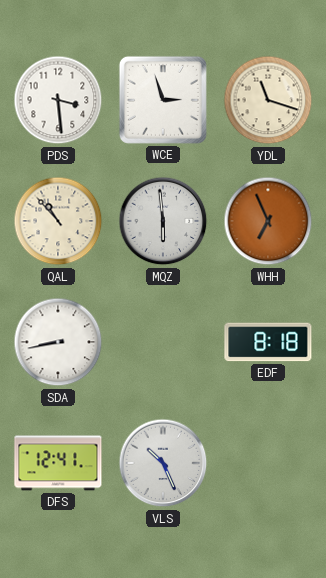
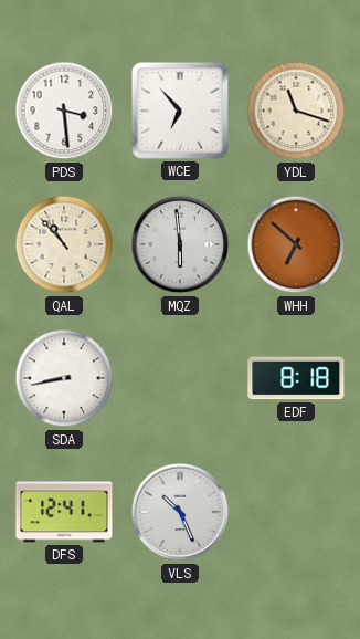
WCE: 2:57 -> 6:53 (180, 111)
WHH: 6:56 -> 6:52 (296, 244)
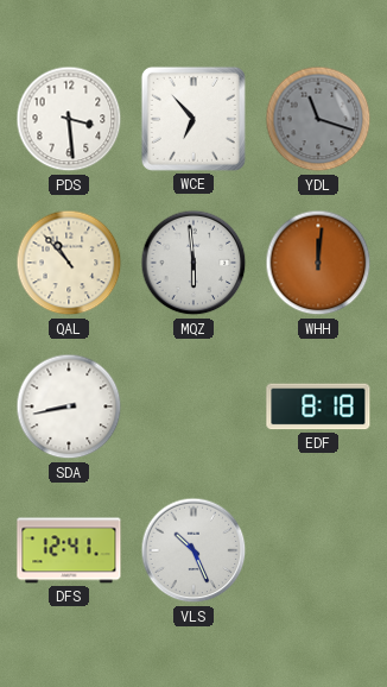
YDL dial: cream -> grey (318, 119)
WHH: 6:52 -> 12:01 (318, 263)
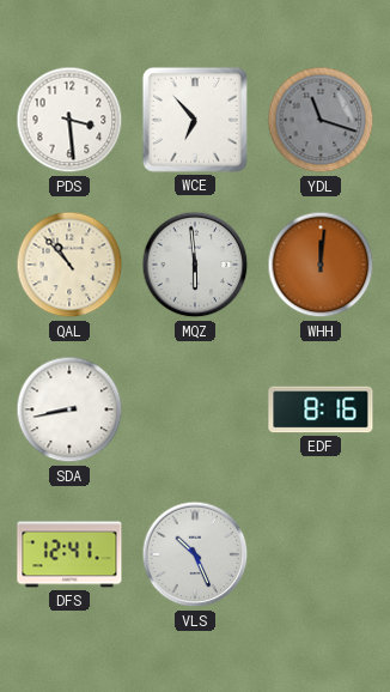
EDF: 8:18 -> 8:16 (321, 409)
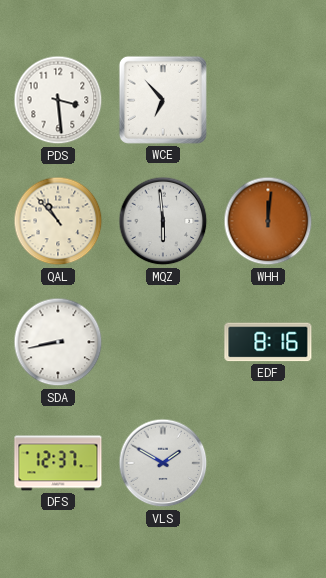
YDL: 11:18 -> none (321, 120)
DFS: 12:41 -> 12:37 (58, 463)
VLS: 10:26 -> 1:50 (163, 463)
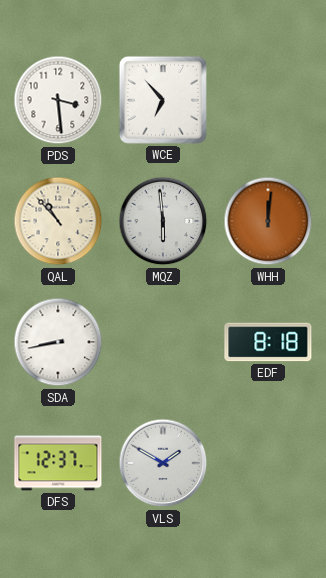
EDF: 8:16 -> 8:18 (268, 342)
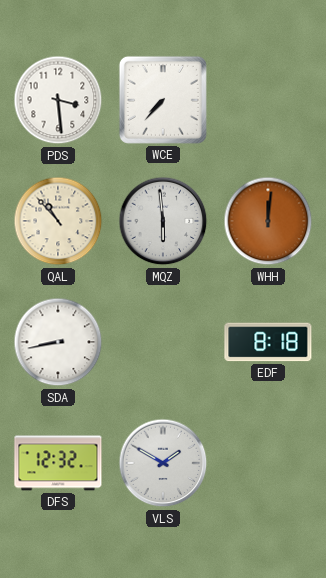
WCE: 6:53 -> 7:37 (163, 100)
DFS: 12:37 -> 12:32 (58, 463)
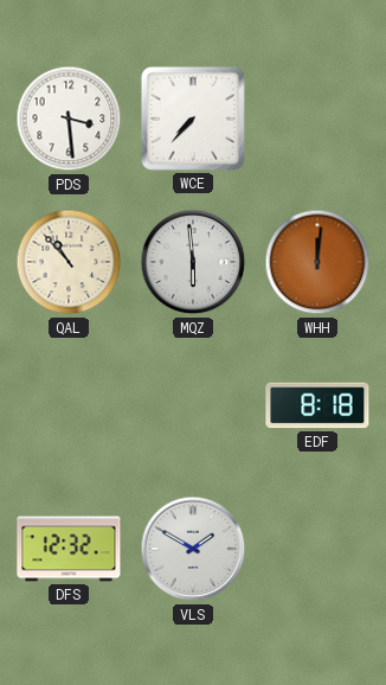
SDA: 8:43 -> none (58, 342)
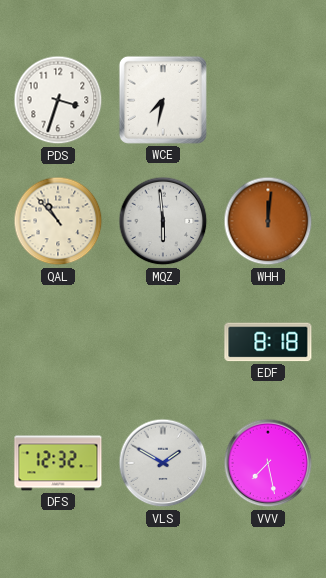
PDS: 3:29 -> 3:33 (58, 100)
WCE: 7:37 -> 7:32 (163, 100)
VVV: none -> 7:28 (268, 463)
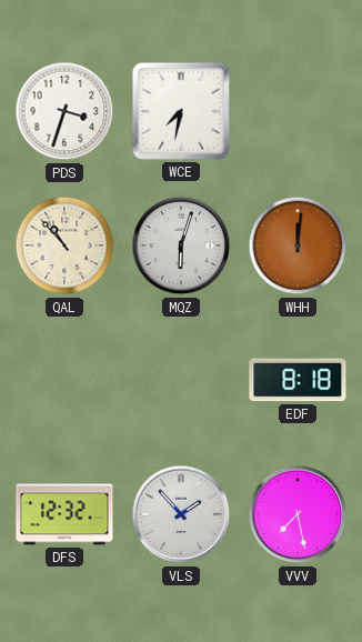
MQZ: 5:59 -> 6:03 (181, 245)
VLS: 1:50 -> 1:53 (181, 514)
